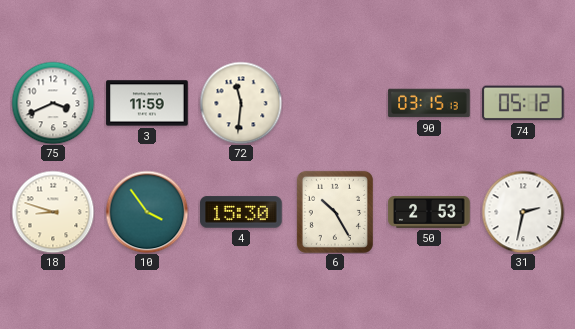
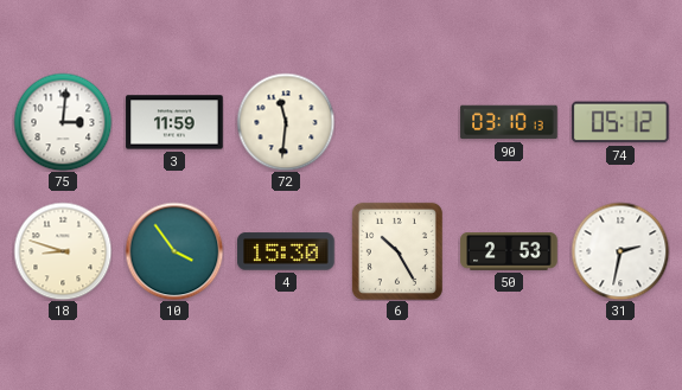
75: 3:41 -> 3:01 (63, 122)
90: 03:15 -> 03:10 (509, 122)
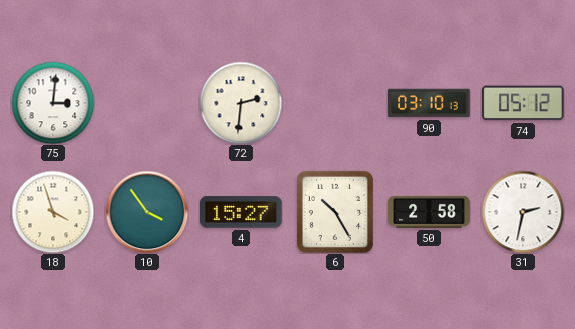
3: 11:59 -> none (174, 122)
72: 11:31 -> 2:31 (241, 103)
18: 8:48 -> 3:57 (53, 212)
4: 15:30 -> 15:27 (241, 212)
50: 2:53 -> 2:58 (429, 213)
